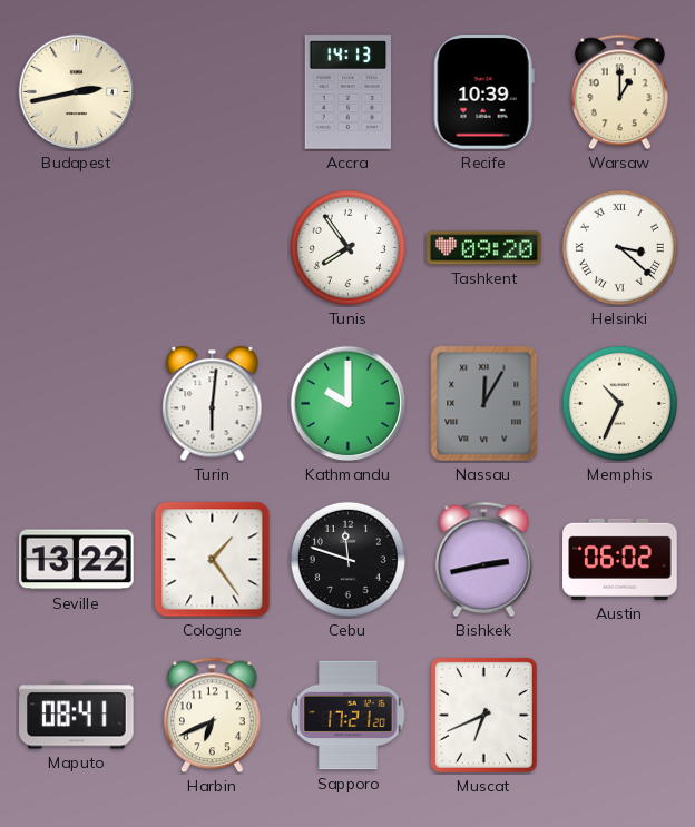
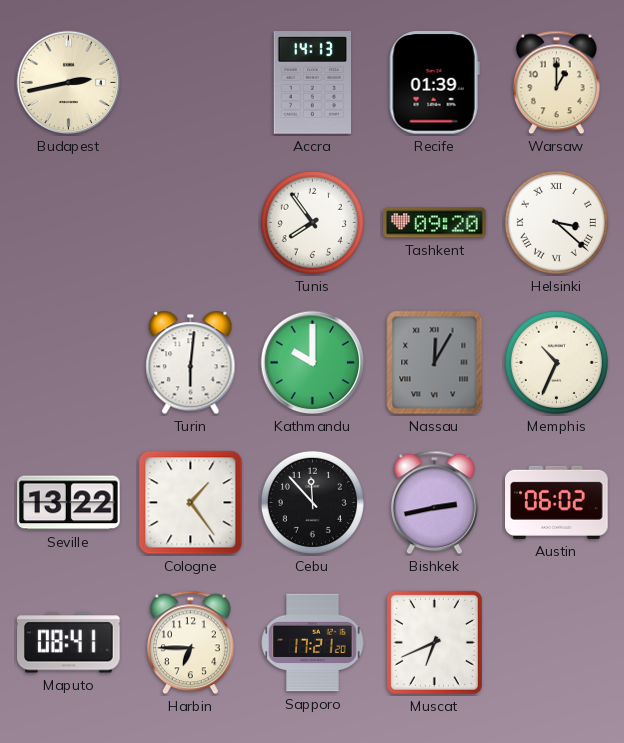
Recife: 10:39 -> 01:39 (434, 83)
Cebu: 11:48 -> 11:53 (312, 502)
Harbin: 6:41 -> 6:45 (190, 643)
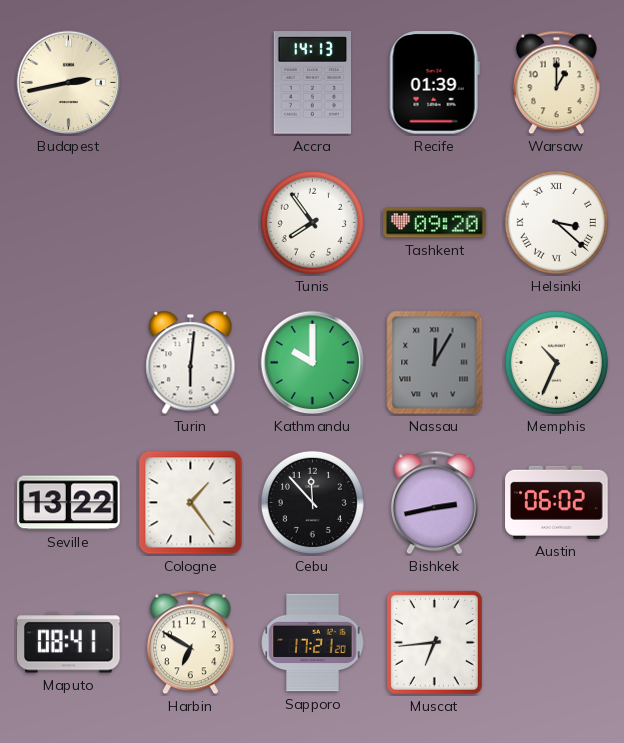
Harbin: 6:45 -> 6:50 (190, 643)
Muscat: 6:41 -> 6:44 (434, 642)
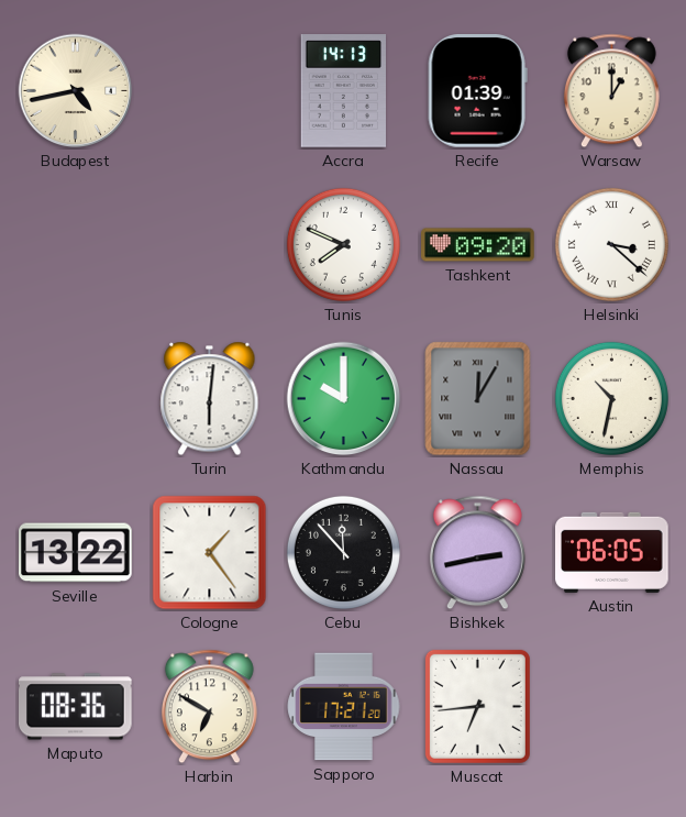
Budapest: 2:43 -> 4:43 (76, 91)
Tunis: 7:54 -> 7:49 (343, 244)
Memphis: 10:34 -> 10:32 (611, 398)
Austin: 06:02 -> 06:05 (612, 552)
Maputo: 08:41 -> 08:36 (76, 707)
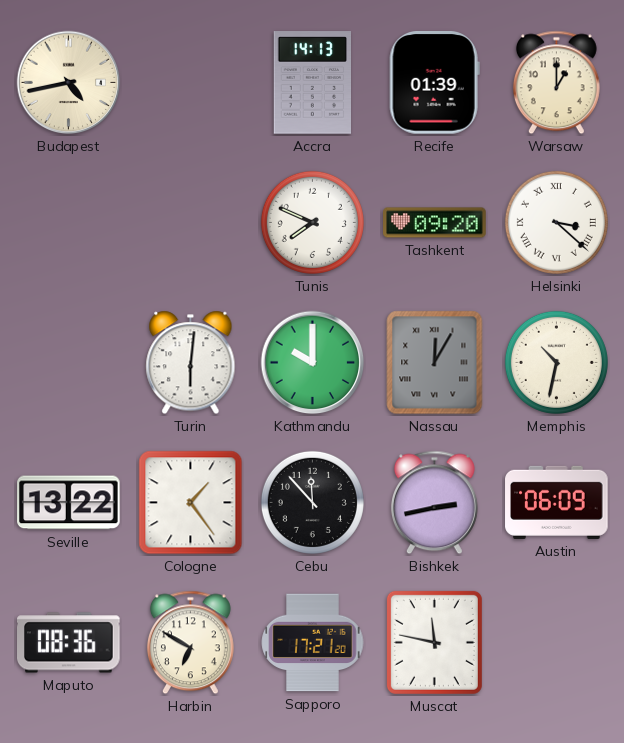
Austin: 06:05 -> 06:09 (557, 502)
Muscat: 6:44 -> 11:47 (434, 642)
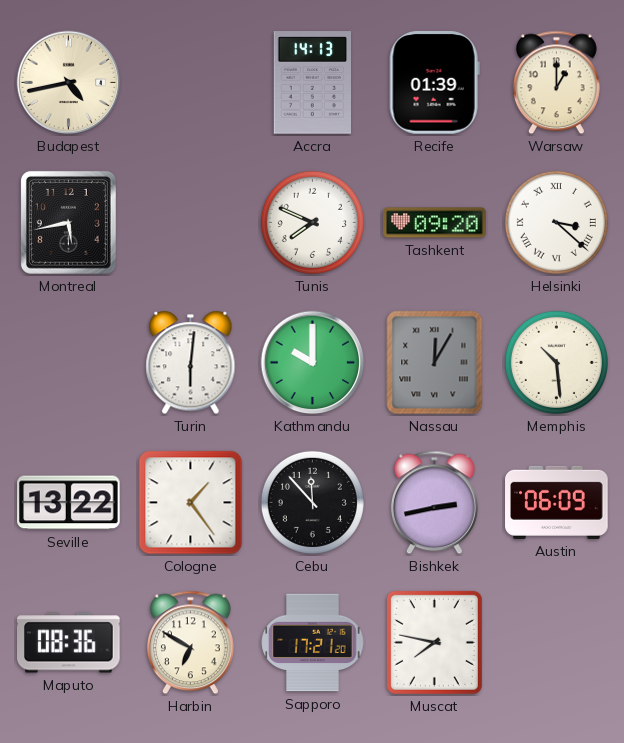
Montreal: none -> 5:43 (68, 222)
Memphis: 10:32 -> 10:29 (556, 362)
Muscat: 11:47 -> 7:47 (434, 642)
